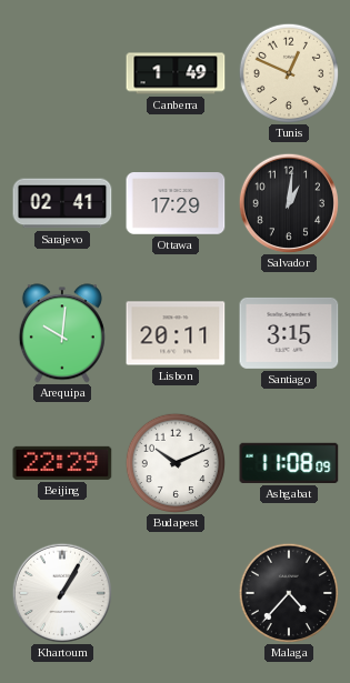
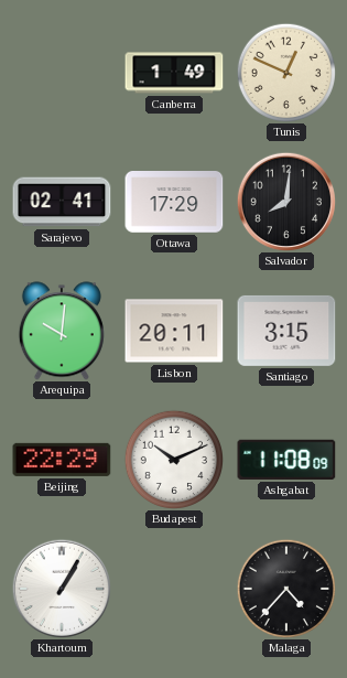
Salvador: 1:01 -> 8:01 (285, 201)
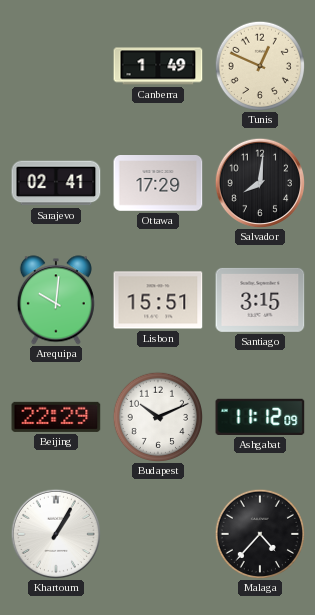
Lisbon: 20:11 -> 15:51 (158, 300)
Ashgabat: 11:08 -> 11:12 (260, 417)
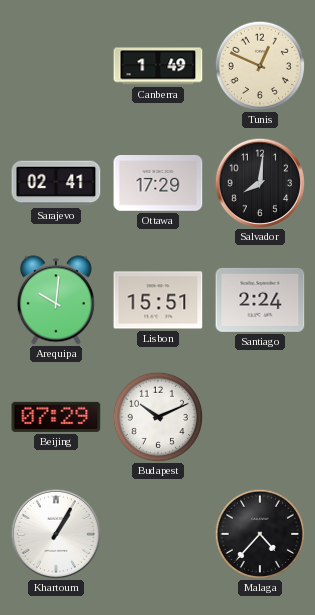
Santiago: 3:15 -> 2:24 (260, 300)
Beijing: 22:29 -> 07:29 (56, 417)
Ashgabat: 11:12 -> none (260, 417)
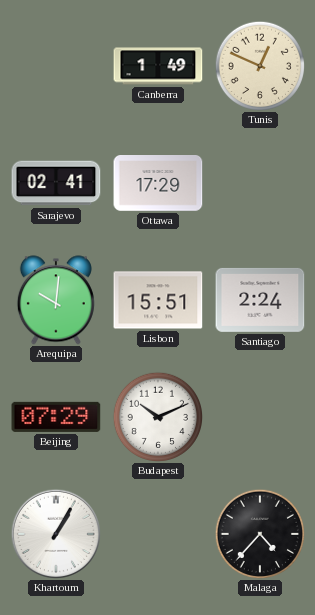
Salvador: 8:01 -> none (259, 182)
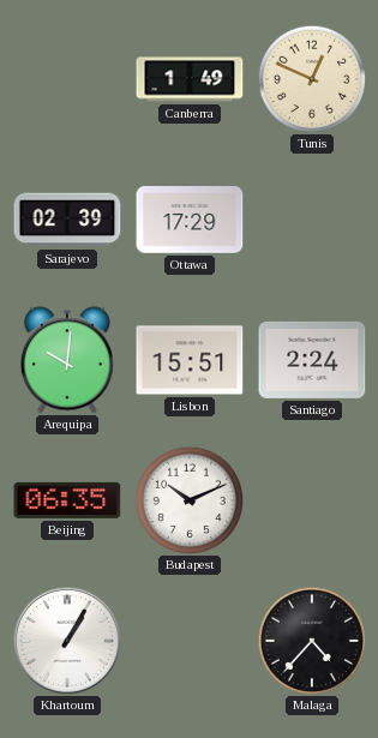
Sarajevo: 02:41 -> 02:39 (67, 220)
Beijing: 07:29 -> 06:35 (67, 500)
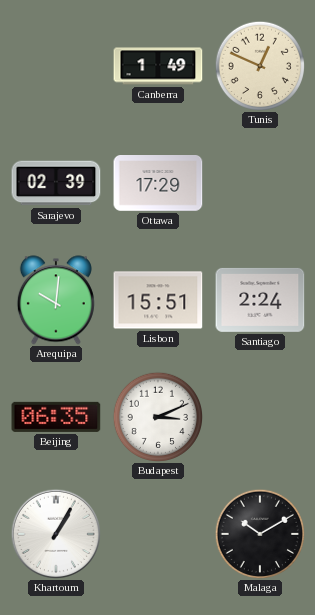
Budapest: 10:11 -> 3:11 (157, 416)
Malaga: 4:37 -> 10:10 (259, 533)
